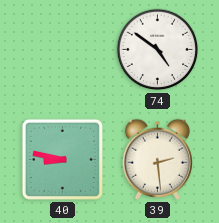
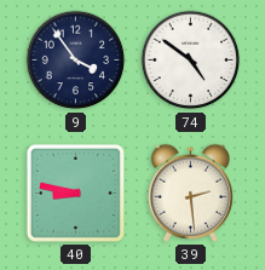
9: none -> 3:54 (76, 61)
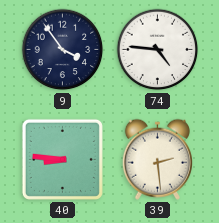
74: 4:51 -> 4:46 (158, 50)
40: 8:47 -> 8:46 (62, 159)
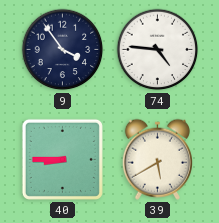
40: 8:46 -> 8:45 (62, 159)
39: 2:29 -> 5:40 (157, 159)
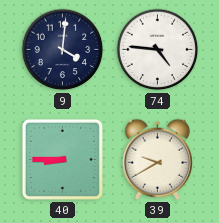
9: 3:54 -> 4:01 (63, 50)
39: 5:40 -> 9:40 (157, 159)
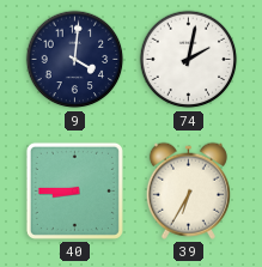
74: 4:46 -> 2:02 (189, 60)
39: 9:40 -> 6:35 (188, 190)
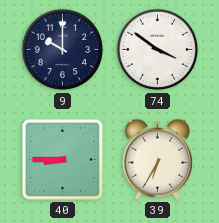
9: 4:01 -> 10:00 (63, 50)
74: 2:02 -> 3:51 (158, 50)
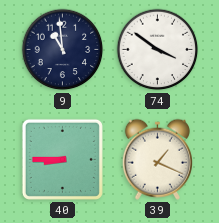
9: 10:00 -> 10:59 (63, 50)
39: 6:35 -> 1:19 (157, 159)
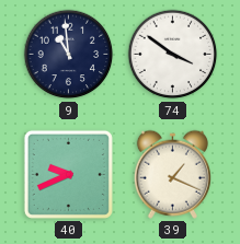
40: 8:45 -> 9:41 (68, 174)
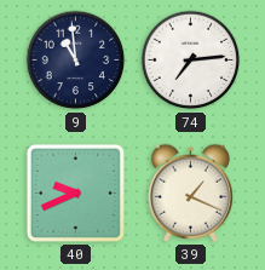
74: 3:51 -> 7:14 (191, 61)
